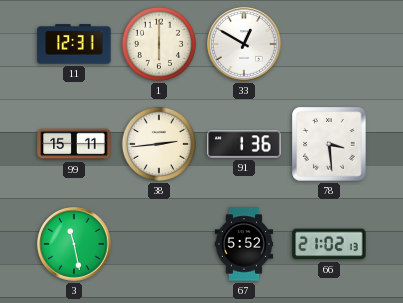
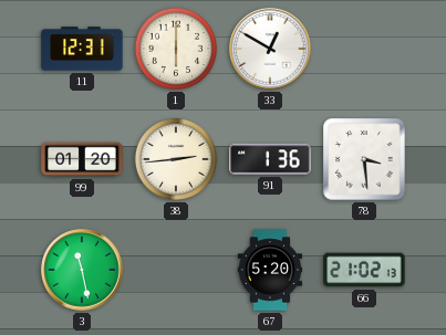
99: 15:11 -> 01:20 (82, 159)
67: 5:52 -> 5:20 (270, 270)
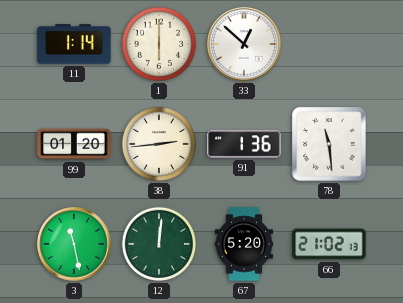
11: 12:31 -> 1:14 (74, 44)
33: 12:50 -> 12:52 (244, 44)
78: 3:29 -> 11:29 (329, 144)
12: none -> 12:01 (159, 244)
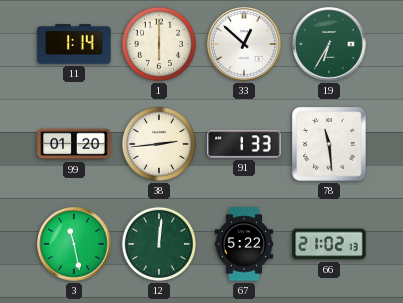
19: none -> 6:35 (329, 44)
91: 1:36 -> 1:33 (244, 144)
67: 5:20 -> 5:22 (244, 244)
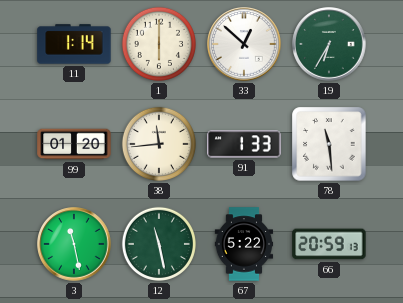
38: 2:44 -> 11:44 (159, 144)
12: 12:01 -> 11:28 (159, 244)
66: 21:02 -> 20:59 (329, 244)
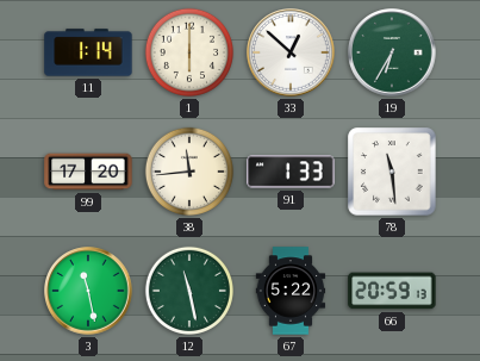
99: 01:20 -> 17:20 (88, 172)
